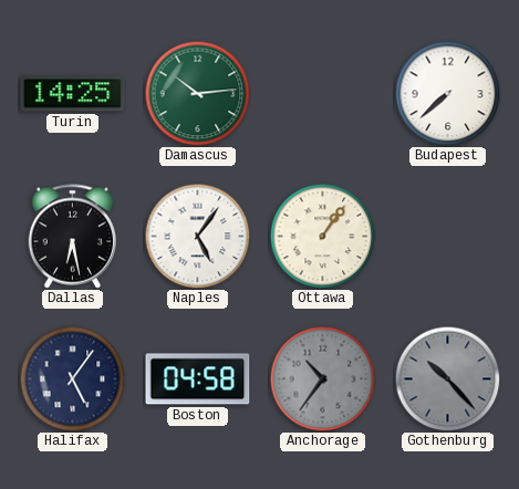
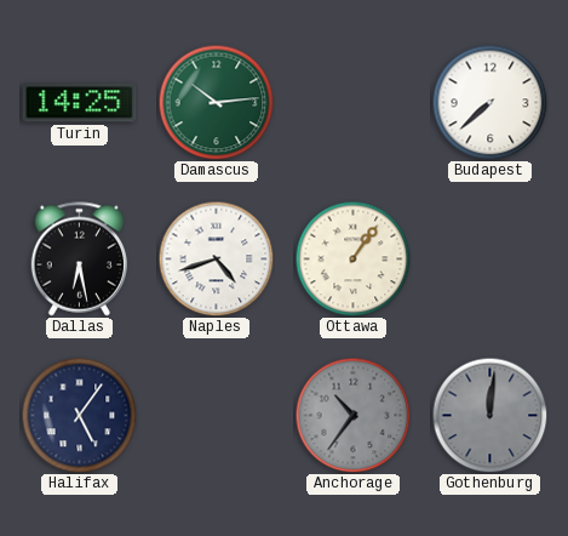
Naples: 5:06 -> 4:42 (216, 258)
Boston: 04:58 -> none (198, 379)
Gothenburg: 10:23 -> 12:01 (489, 415)
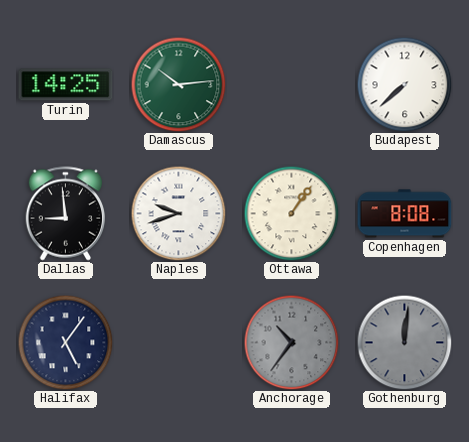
Dallas: 6:28 -> 8:59 (65, 214)
Naples: 4:42 -> 9:42 (178, 213)
Copenhagen: none -> 8:08 (405, 214)
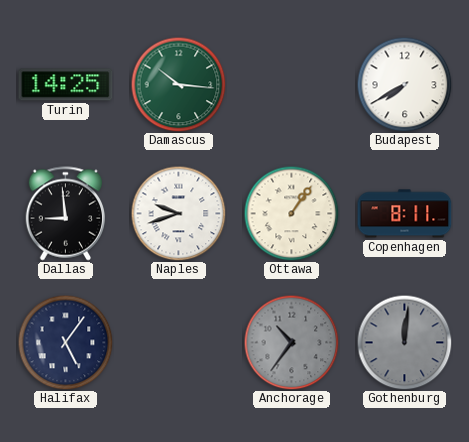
Damascus: 10:14 -> 10:16 (178, 84)
Budapest: 7:38 -> 7:40 (404, 84)
Copenhagen: 8:08 -> 8:11 (405, 214)
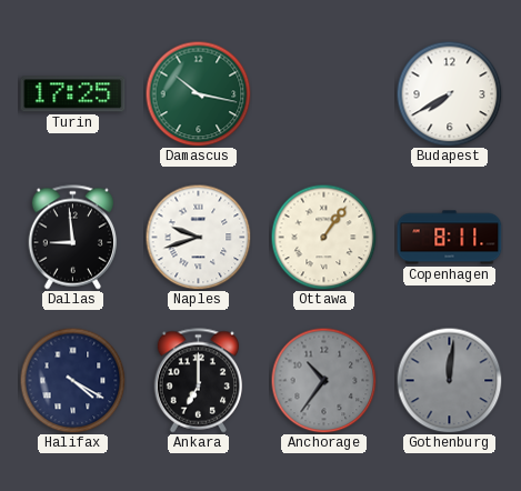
Turin: 14:25 -> 17:25 (73, 94)
Damascus: 10:16 -> 10:17 (198, 93)
Halifax: 5:06 -> 4:20 (72, 380)
Ankara: none -> 7:00 (198, 381)
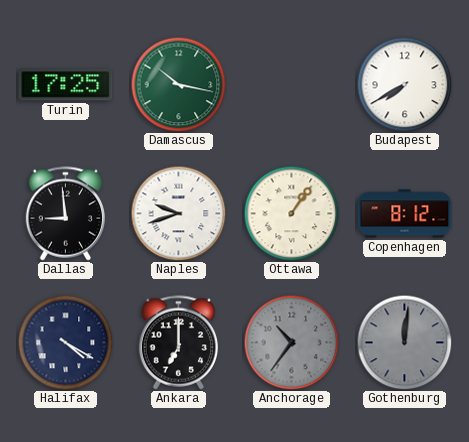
Copenhagen: 8:11 -> 8:12 (405, 214)
